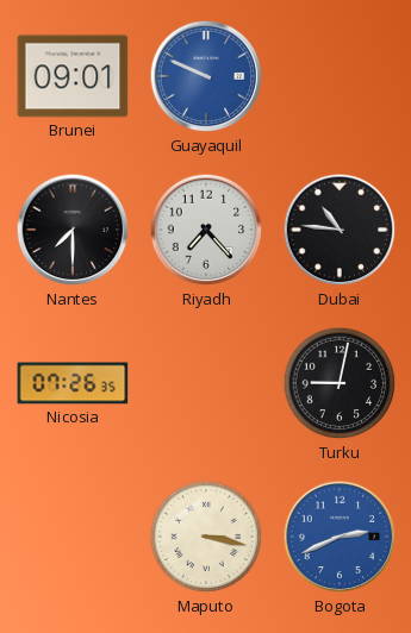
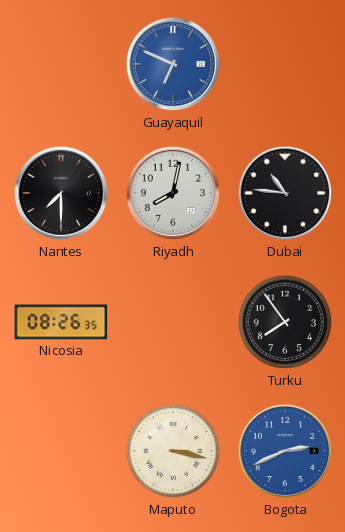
Brunei: 09:01 -> none (73, 76)
Guayaquil: 9:49 -> 6:49 (173, 64)
Riyadh: 7:23 -> 8:02 (173, 193)
Nicosia: 07:26 -> 08:26 (61, 322)
Turku: 9:02 -> 7:54 (285, 322)
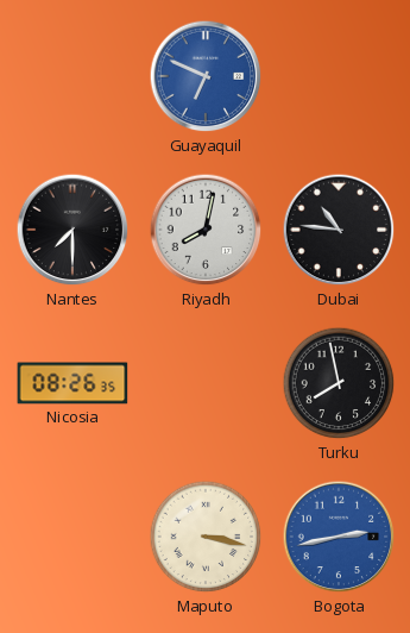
Turku: 7:54 -> 7:58 (339, 383)
Bogota: 2:41 -> 2:43 (339, 537)
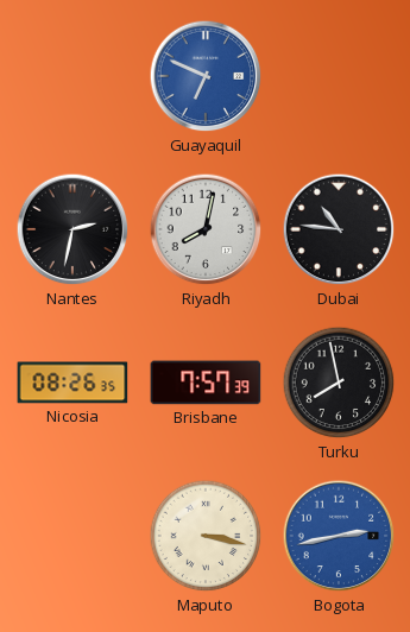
Nantes: 7:30 -> 2:32 (72, 229)
Brisbane: none -> 7:57 (206, 383)
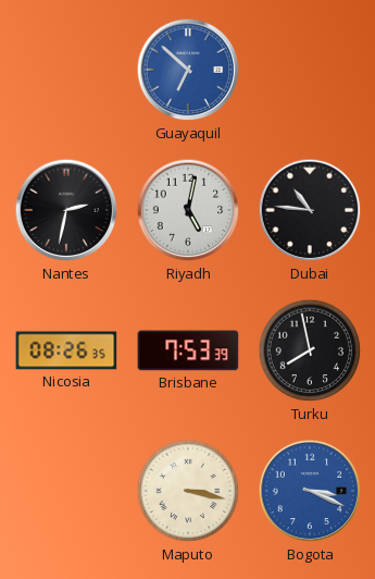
Guayaquil: 6:49 -> 6:52 (188, 70)
Riyadh: 8:02 -> 5:02 (188, 210)
Brisbane: 7:57 -> 7:53 (188, 350)
Bogota: 2:43 -> 3:19 (310, 491)
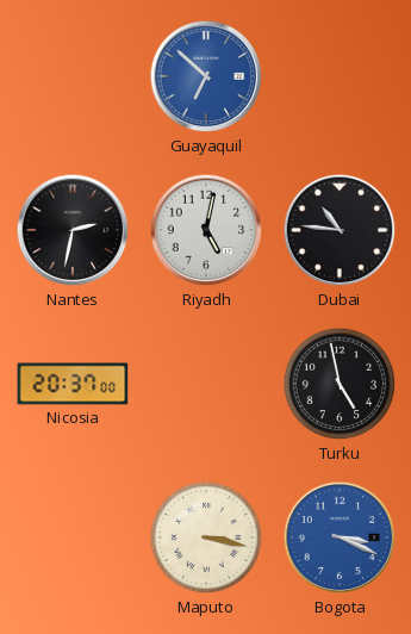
Nicosia: 08:26 -> 20:37 (73, 384)
Brisbane: 7:53 -> none (188, 350)
Turku: 7:58 -> 4:58 (340, 384)
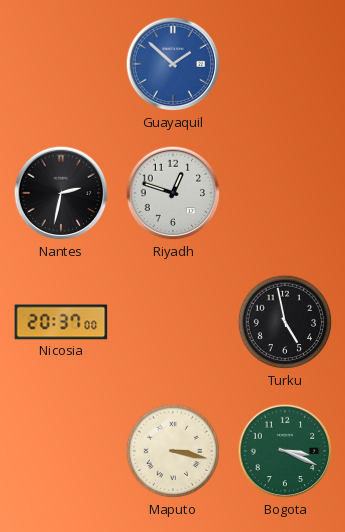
Guayaquil: 6:52 -> 1:52 (173, 64)
Riyadh: 5:02 -> 12:48 (173, 193)
Dubai: 10:46 -> none (340, 230)
Bogota dial: blue -> green (285, 451)
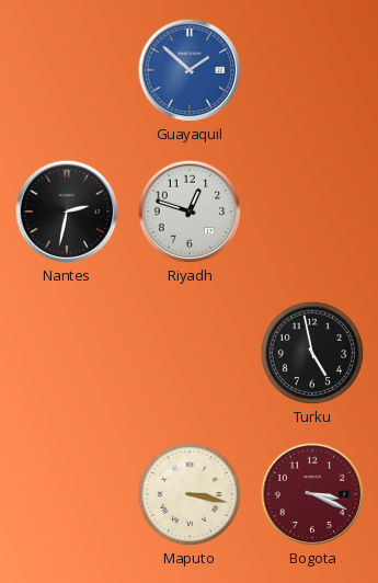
Nicosia: 20:37 -> none (61, 322)
Bogota dial: green -> burgundy (312, 494)
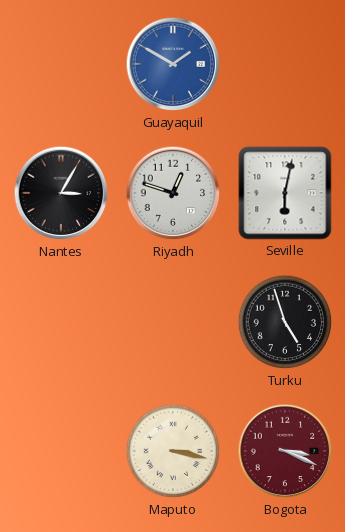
Guayaquil: 1:52 -> 1:50 (173, 64)
Nantes: 2:32 -> 3:05 (61, 193)
Seville: none -> 6:02 (285, 193)
Turku: 4:58 -> 4:57 (285, 322)
